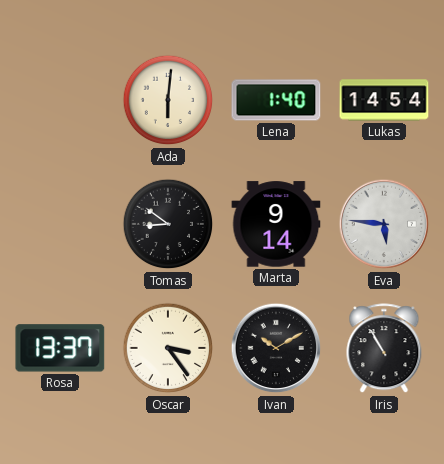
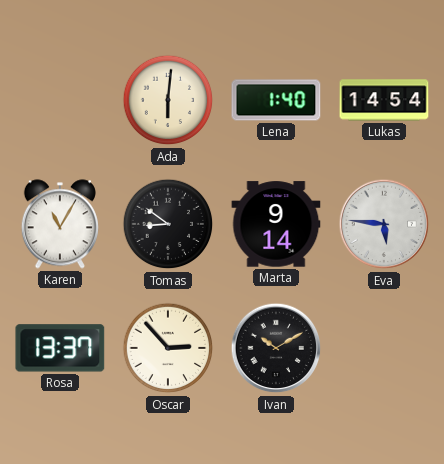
Karen: none -> 11:05 (60, 224)
Oscar: 3:24 -> 2:53 (168, 348)
Iris: 10:55 -> none (384, 349)
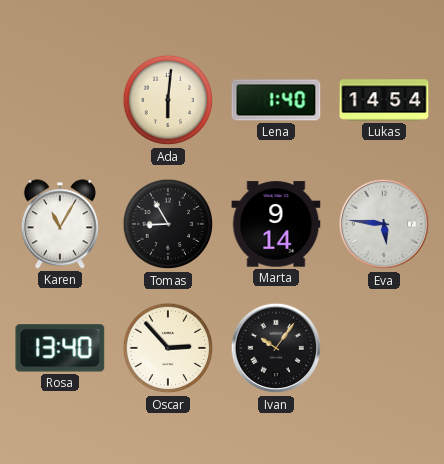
Tomas: 8:51 -> 8:55 (168, 224)
Rosa: 13:37 -> 13:40 (60, 348)
Ivan: 10:10 -> 10:06 (276, 348)
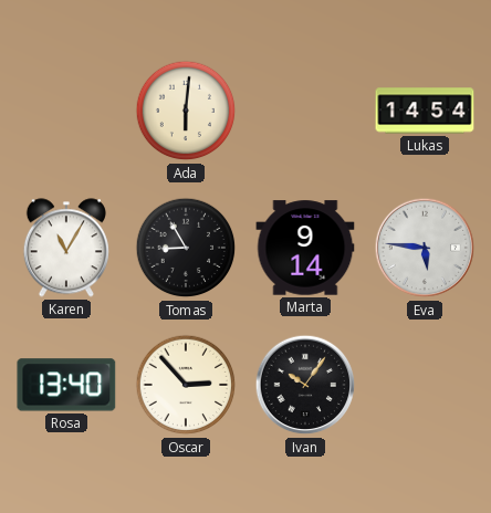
Lena: 1:40 -> none (276, 100)
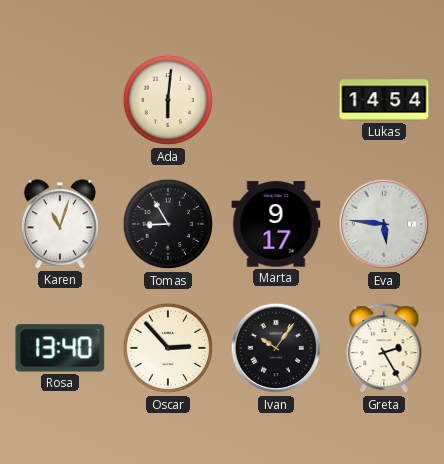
Karen: 11:05 -> 11:03 (60, 224)
Marta: 9:14 -> 9:17 (276, 224)
Greta: none -> 2:25 (384, 349)
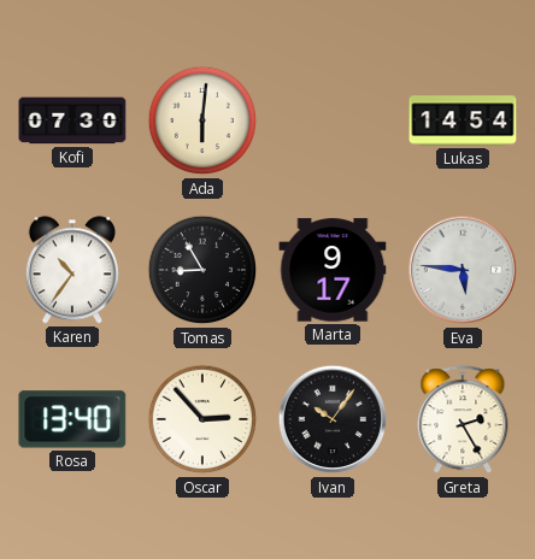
Kofi: none -> 07:30 (72, 120)
Karen: 11:03 -> 10:36 (72, 270)
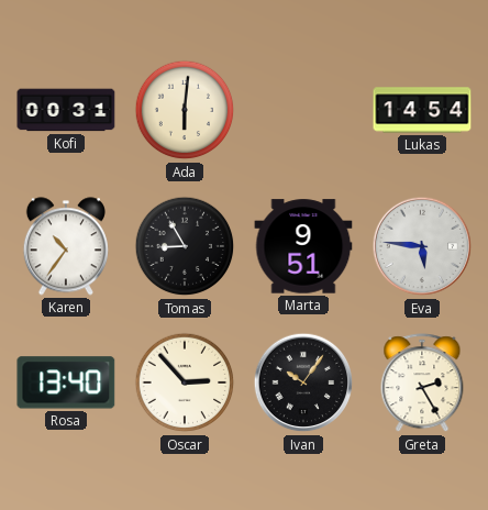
Kofi: 07:30 -> 00:31 (66, 110)
Marta: 9:17 -> 9:51 (303, 246)
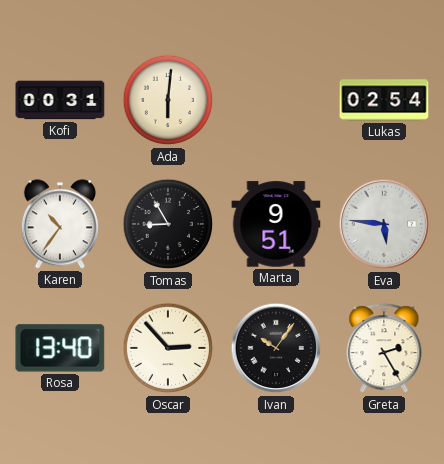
Lukas: 14:54 -> 02:54 (384, 100)
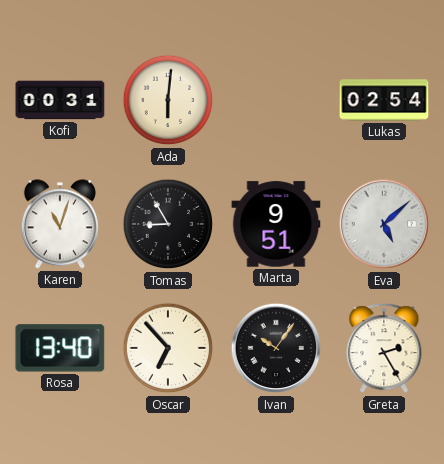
Karen: 10:36 -> 11:03 (60, 224)
Eva: 5:46 -> 5:08 (384, 224)
Oscar: 2:53 -> 6:53 (168, 348)
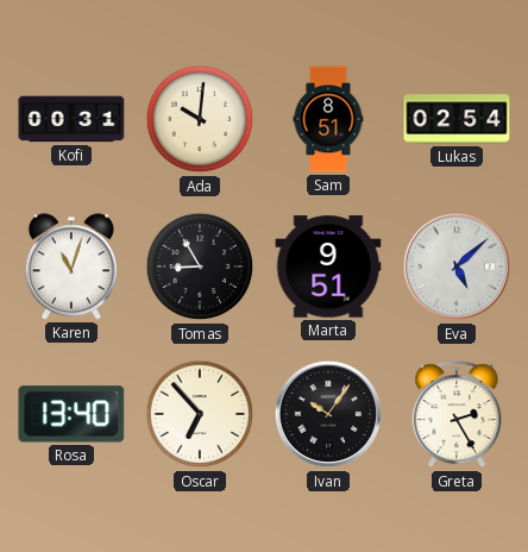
Ada: 6:01 -> 10:01 (200, 119)
Sam: none -> 8:51 (328, 119)
